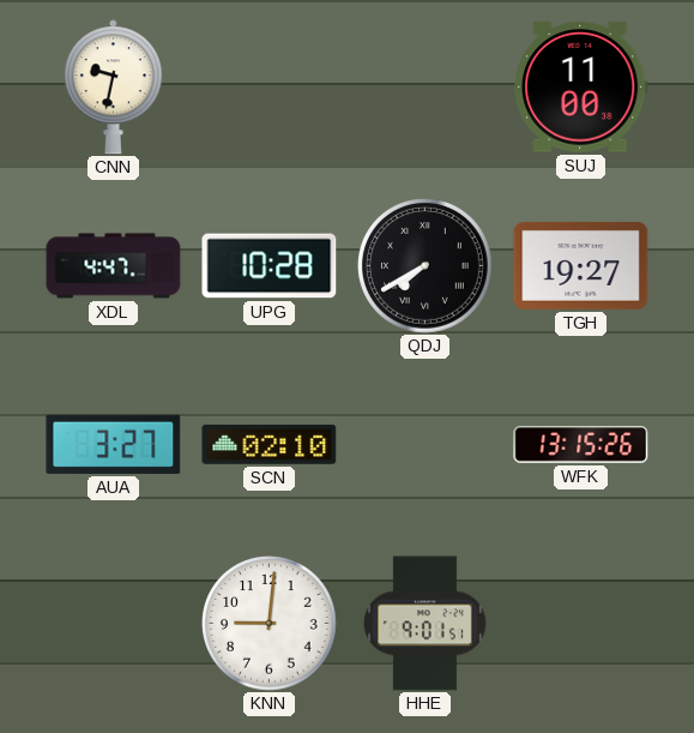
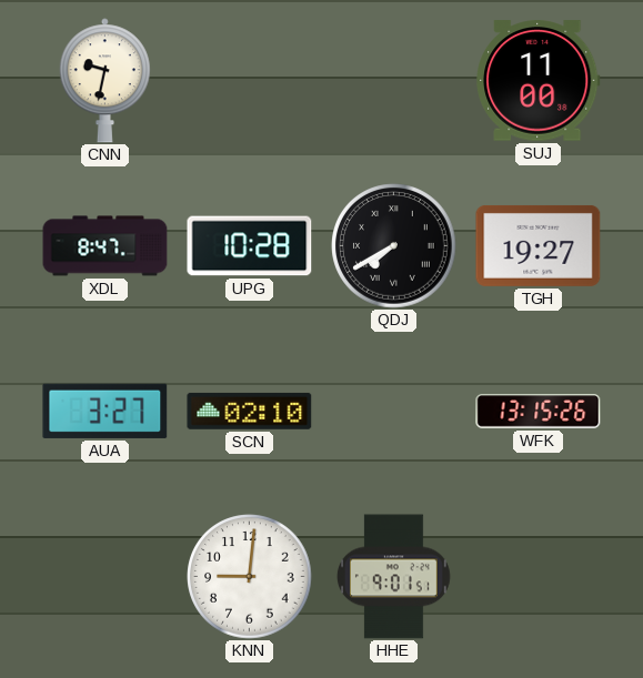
XDL: 4:47 -> 8:47 (106, 246)
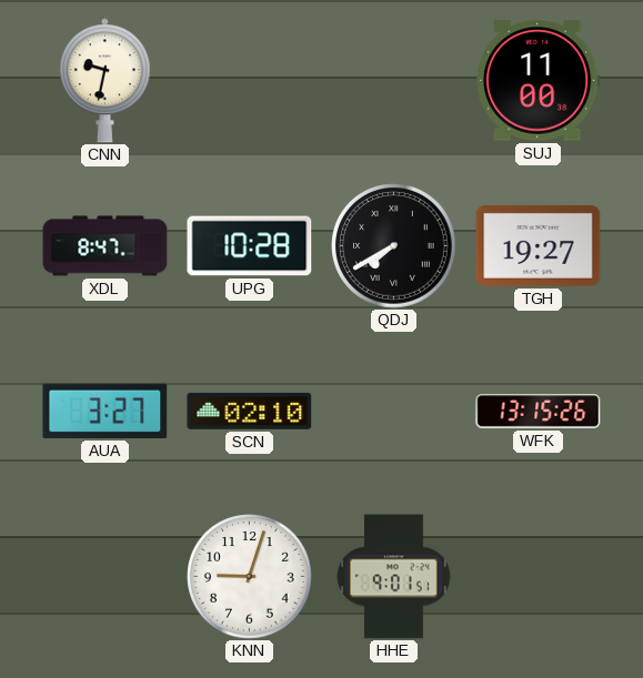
KNN: 9:01 -> 9:03 (250, 577)
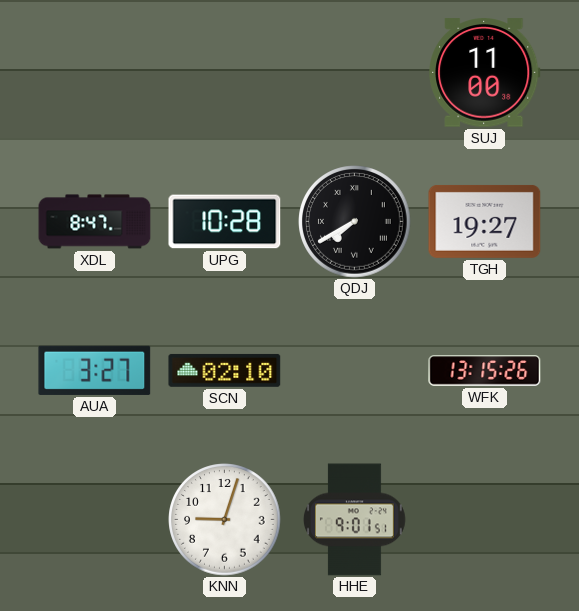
CNN: 9:32 -> none (104, 81)
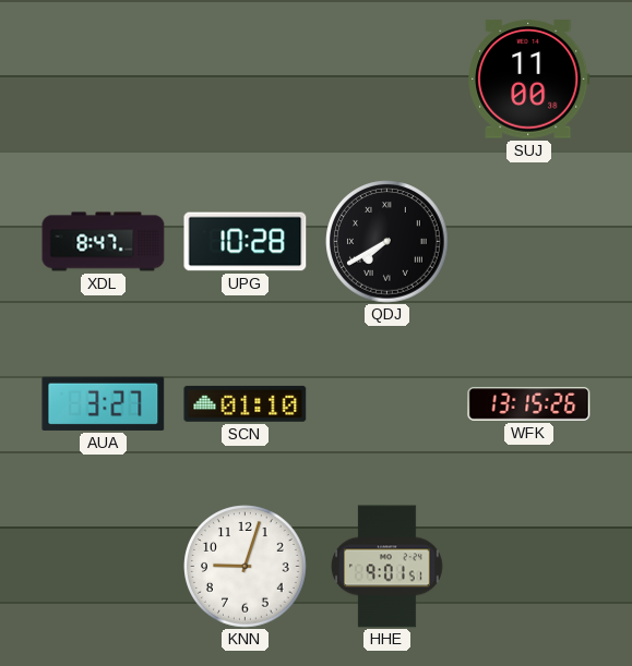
TGH: 19:27 -> none (485, 221)
SCN: 02:10 -> 01:10 (246, 403)
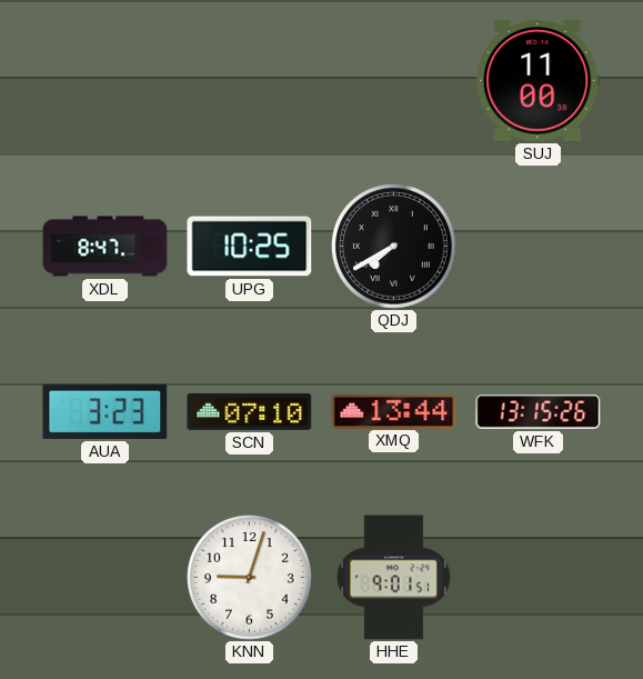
UPG: 10:28 -> 10:25 (250, 247)
AUA: 3:27 -> 3:23 (106, 411)
SCN: 01:10 -> 07:10 (250, 411)
XMQ: none -> 13:44 (394, 411)
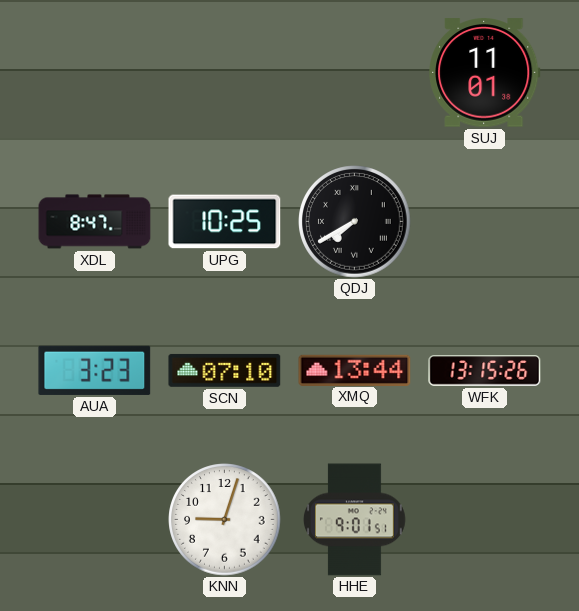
SUJ: 11:00 -> 11:01 (485, 73)
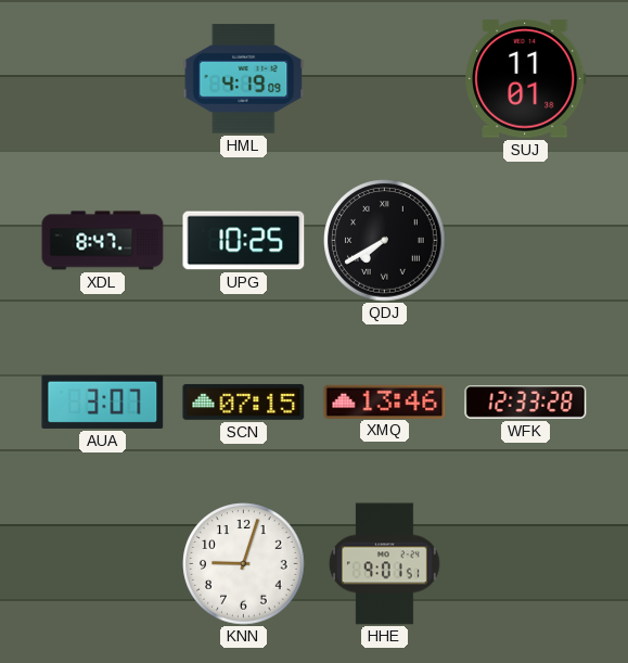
HML: none -> 4:19 (244, 79)
AUA: 3:23 -> 3:07 (103, 401)
SCN: 07:10 -> 07:15 (244, 401)
XMQ: 13:44 -> 13:46 (385, 401)
WFK: 13:15 -> 12:33 (526, 403)
